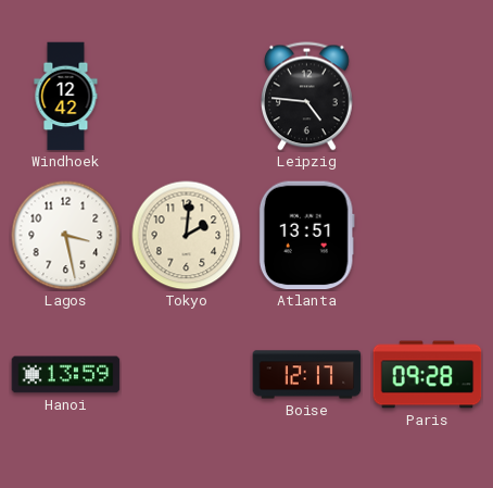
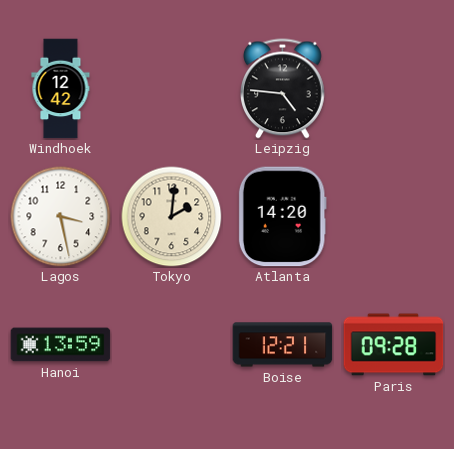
Atlanta: 13:51 -> 14:20 (282, 217)
Boise: 12:17 -> 12:21 (283, 345)
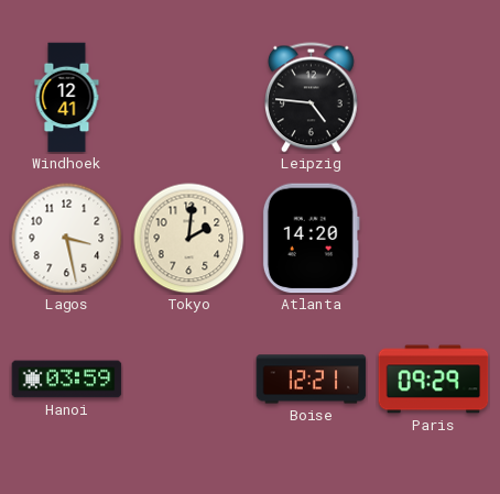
Windhoek: 12:42 -> 12:41 (67, 98)
Hanoi: 13:59 -> 03:59 (67, 380)
Paris: 09:28 -> 09:29 (434, 380)
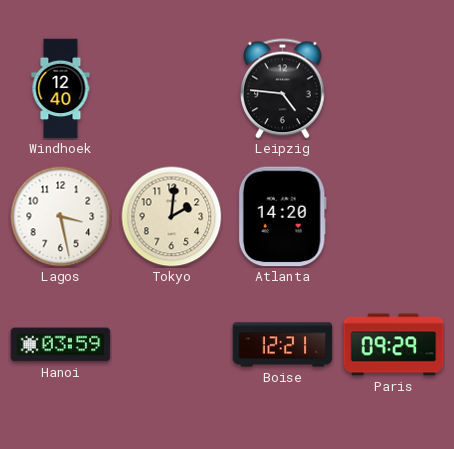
Windhoek: 12:41 -> 12:40 (61, 89)
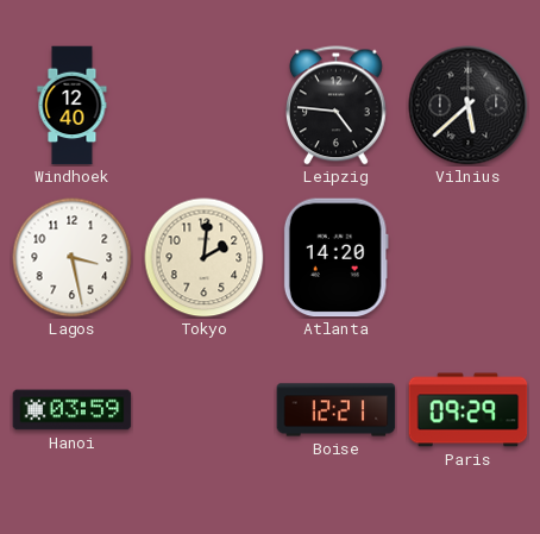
Vilnius: none -> 5:38 (469, 106)
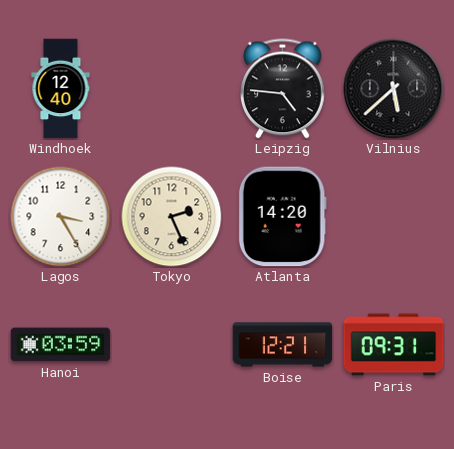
Lagos: 3:28 -> 3:25 (61, 217)
Tokyo: 2:01 -> 2:26 (172, 217)
Paris: 09:29 -> 09:31 (394, 345)
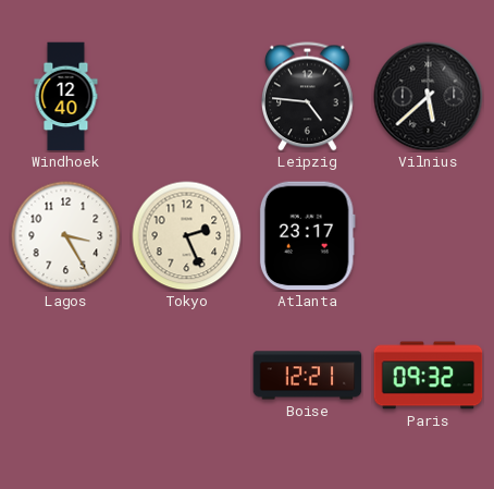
Atlanta: 14:20 -> 23:17 (307, 236)
Hanoi: 03:59 -> none (61, 345)
Paris: 09:31 -> 09:32 (429, 376)
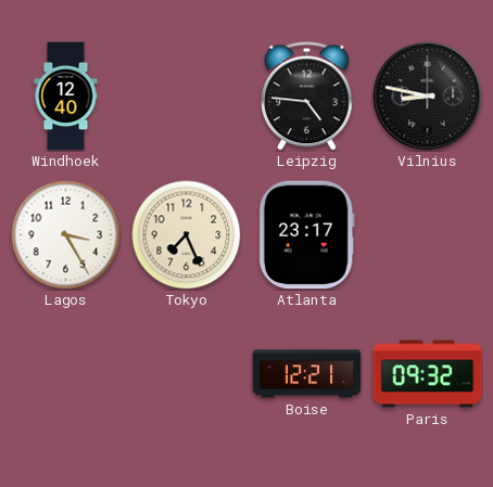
Vilnius: 5:38 -> 8:47 (428, 97)
Tokyo: 2:26 -> 7:26 (187, 235)
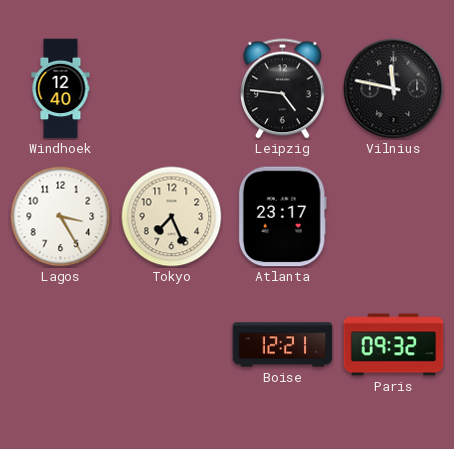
Vilnius: 8:47 -> 11:47 (394, 89)
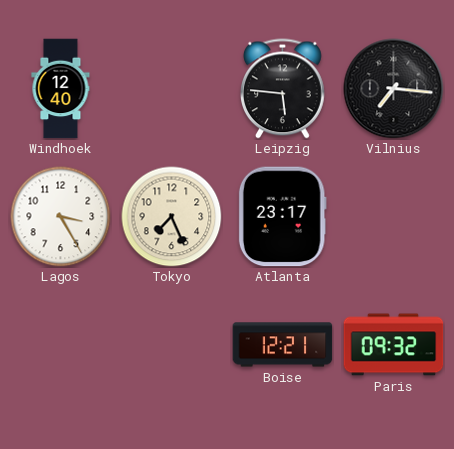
Leipzig: 4:46 -> 5:46 (283, 89)
Vilnius: 11:47 -> 7:16 (394, 89)
